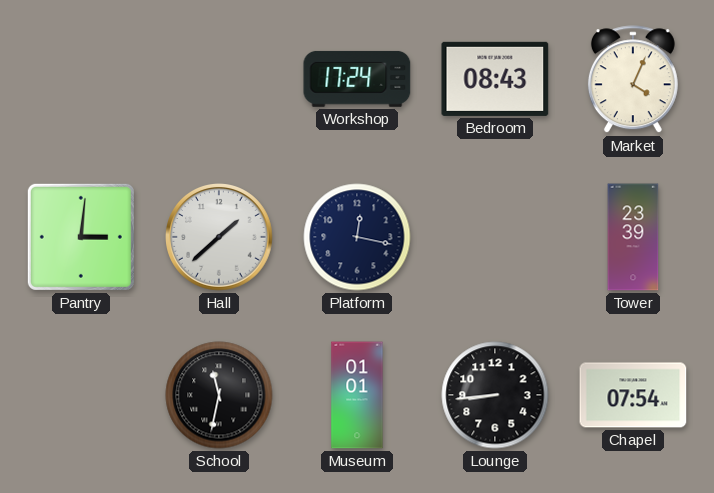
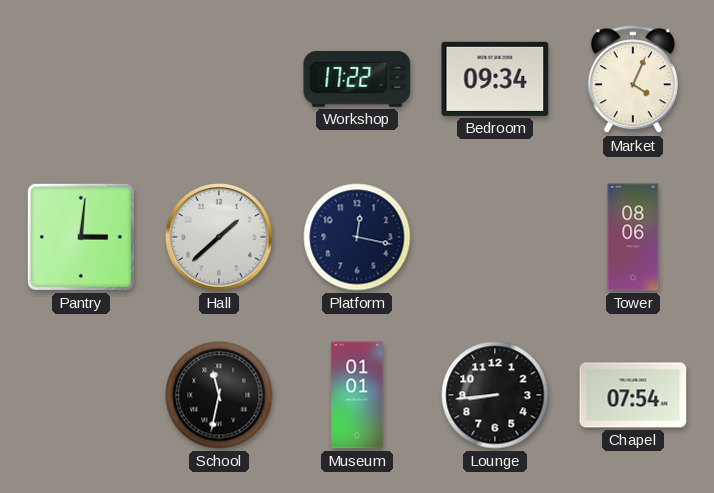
Workshop: 17:24 -> 17:22 (357, 79)
Bedroom: 08:43 -> 09:34 (495, 79)
Tower: 23:39 -> 08:06 (633, 237)
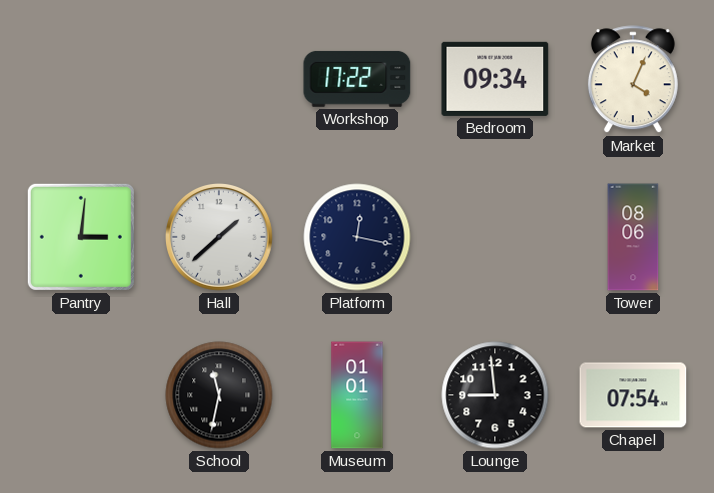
Lounge: 8:44 -> 8:59 (495, 395)
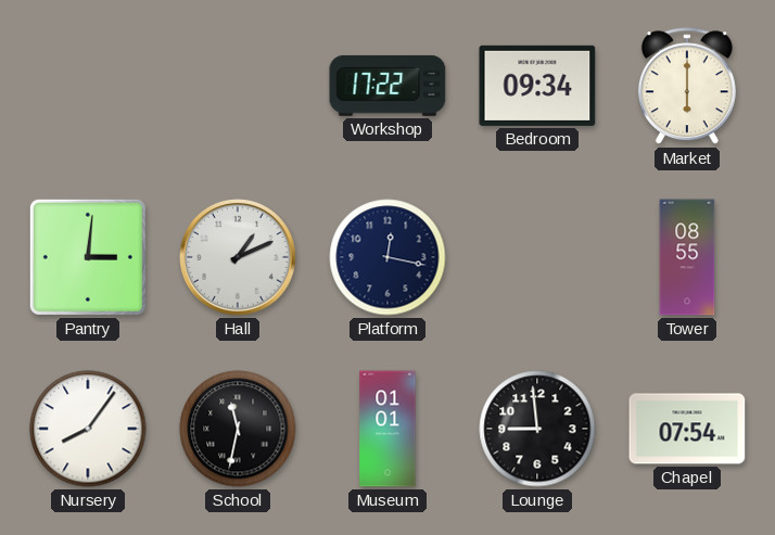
Market: 4:04 -> 6:00 (687, 87)
Hall: 1:38 -> 1:11 (239, 258)
Tower: 08:06 -> 08:55 (687, 257)
Nursery: none -> 8:06 (88, 429)
